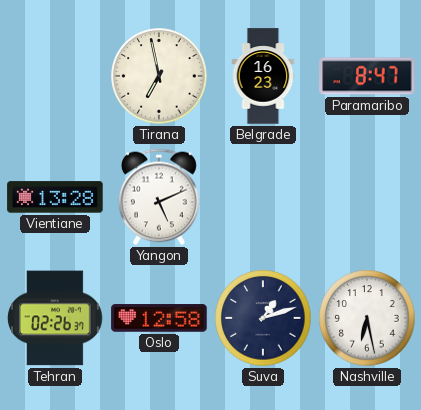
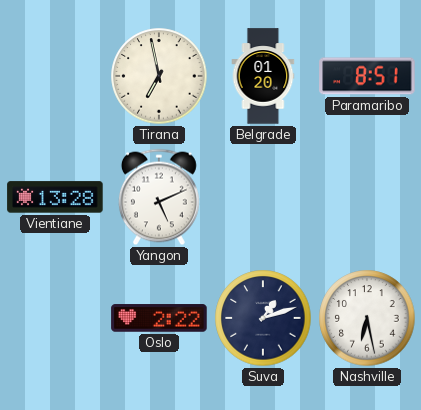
Belgrade: 16:23 -> 01:20 (263, 76)
Paramaribo: 8:47 -> 8:51 (367, 76)
Tehran: 02:26 -> none (56, 318)
Oslo: 12:58 -> 2:22 (159, 318)
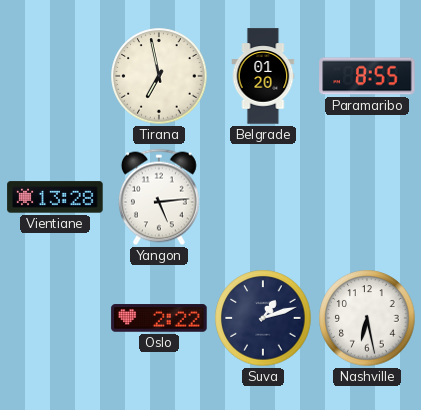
Paramaribo: 8:51 -> 8:55 (367, 76)
Yangon: 5:11 -> 5:14 (159, 197)
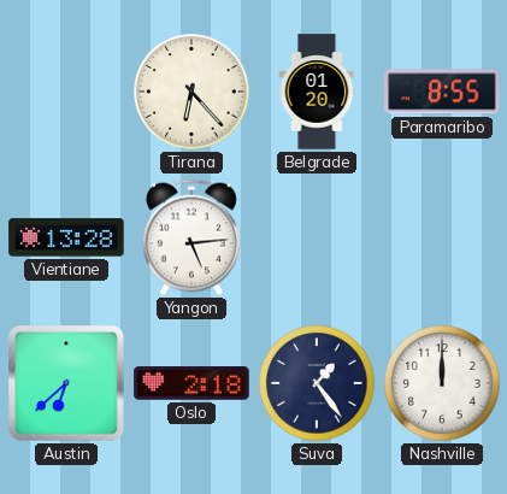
Tirana: 6:58 -> 6:23 (191, 92)
Austin: none -> 6:38 (66, 383)
Oslo: 2:22 -> 2:18 (191, 383)
Suva: 1:12 -> 1:24 (317, 383)
Nashville: 6:28 -> 12:00 (442, 383)
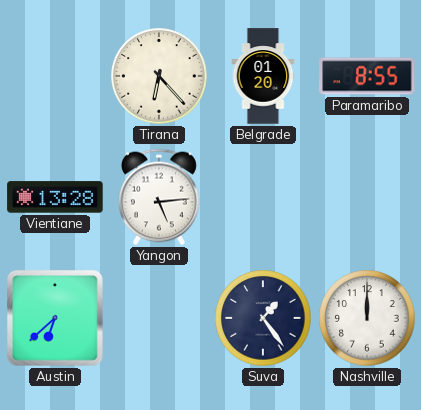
Oslo: 2:18 -> none (191, 383)
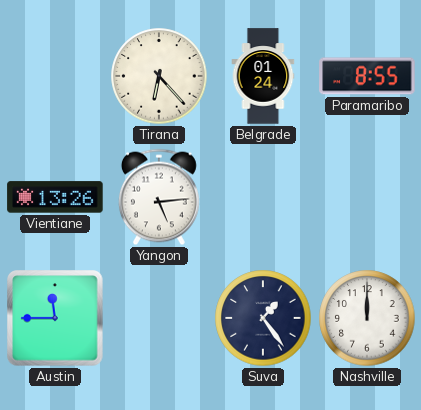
Belgrade: 01:20 -> 01:24 (263, 76)
Vientiane: 13:28 -> 13:26 (55, 197)
Austin: 6:38 -> 11:45 (55, 318)
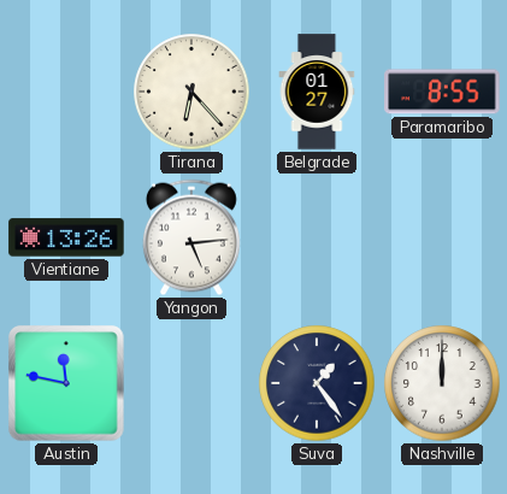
Belgrade: 01:24 -> 01:27 (317, 92)
Austin: 11:45 -> 11:47 (66, 383)
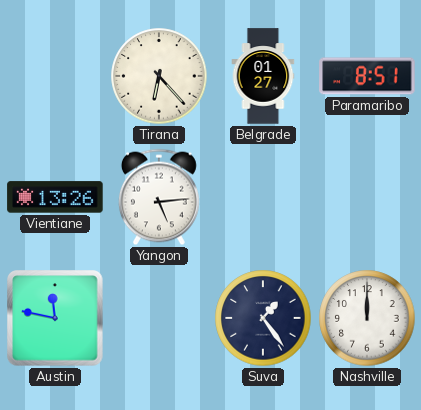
Paramaribo: 8:55 -> 8:51 (367, 76)
